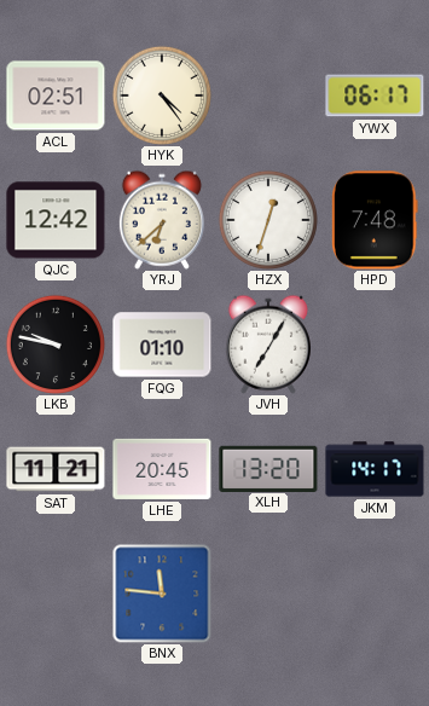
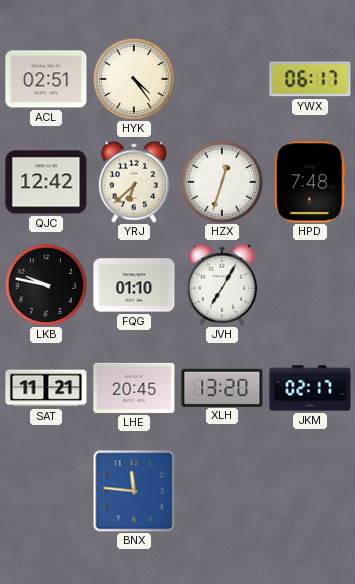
JKM: 14:17 -> 02:17 (310, 388)
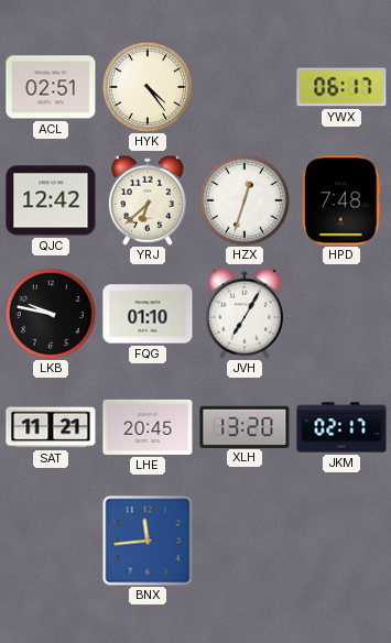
BNX: 11:46 -> 11:44 (148, 541)
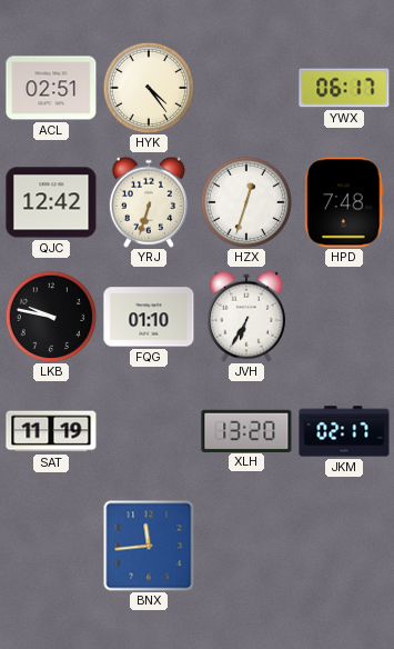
YRJ: 6:38 -> 6:33 (149, 202)
JVH: 7:05 -> 6:35 (246, 317)
SAT: 11:21 -> 11:19 (51, 431)
LHE: 20:45 -> none (148, 427)
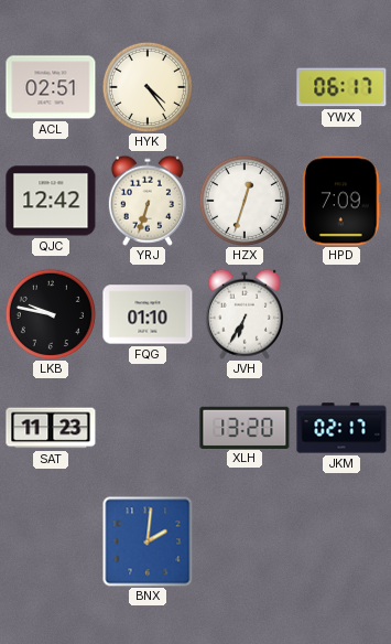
HPD: 7:48 -> 7:09 (343, 201)
SAT: 11:19 -> 11:23 (51, 428)
BNX: 11:44 -> 2:01 (148, 541)
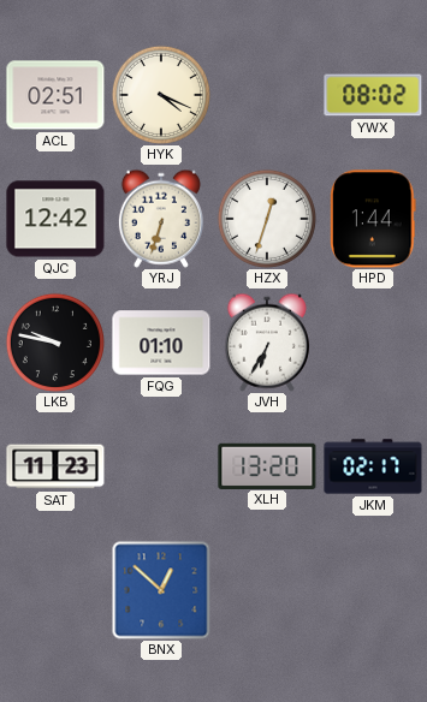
HYK: 4:24 -> 4:19 (161, 95)
YWX: 06:17 -> 08:02 (373, 95)
HPD: 7:09 -> 1:44 (374, 219)
BNX: 2:01 -> 12:52 (161, 590)
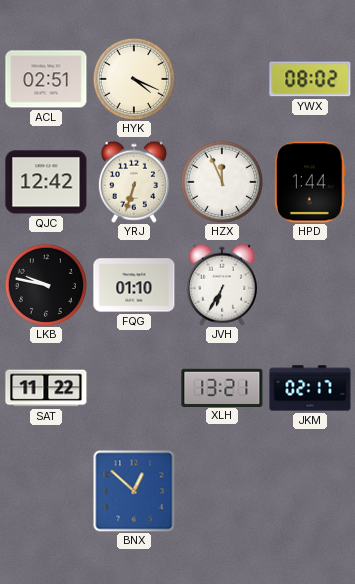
HZX: 12:33 -> 11:56 (222, 182)
SAT: 11:23 -> 11:22 (46, 388)
XLH: 13:20 -> 13:21 (222, 387)
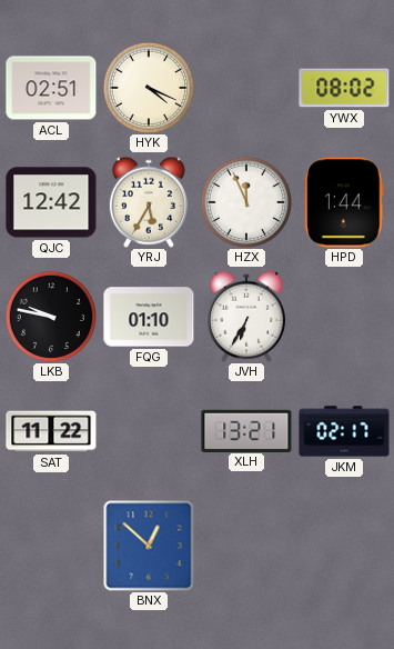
YRJ: 6:33 -> 5:35 (149, 202)
